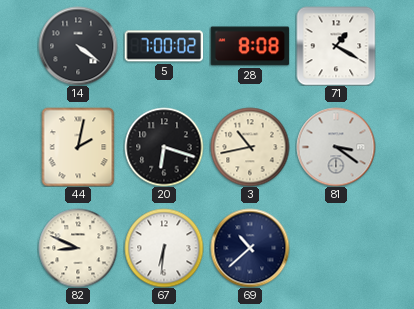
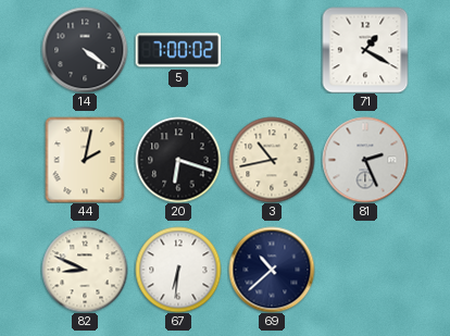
28: 8:08 -> none (250, 46)
81: 3:21 -> 2:26 (365, 160)
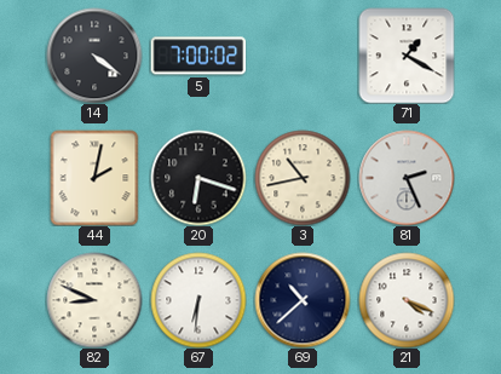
21: none -> 4:19 (407, 300)
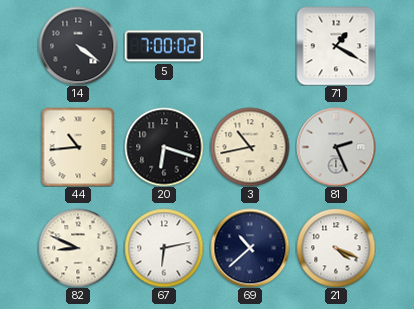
44: 2:02 -> 10:44 (78, 147)
67: 6:31 -> 6:13 (164, 248)
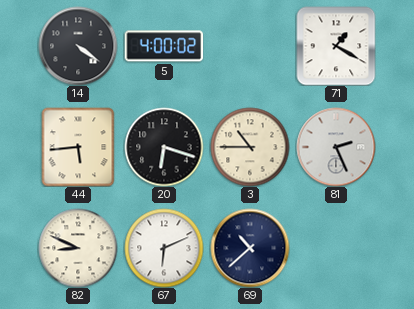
5: 7:00 -> 4:00 (164, 46)
44: 10:44 -> 5:44 (78, 147)
3: 10:43 -> 10:45 (250, 147)
67: 6:13 -> 6:11 (164, 248)
21: 4:19 -> none (336, 248)
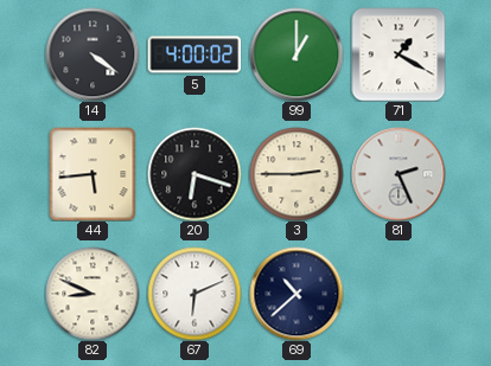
99: none -> 1:00 (296, 54)
3: 10:45 -> 2:45 (296, 174)
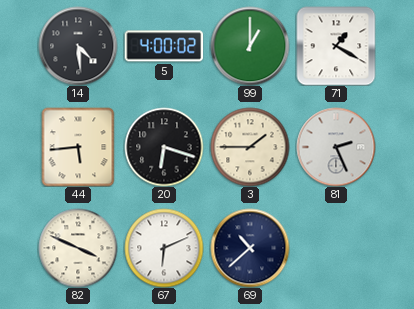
14: 4:21 -> 4:29 (78, 46)
3: 2:45 -> 1:45 (250, 147)
82: 8:49 -> 3:49 (78, 248)
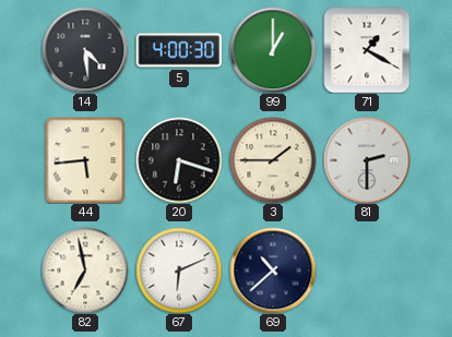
5: 4:00:02 -> 4:00:30 (179, 50)
81: 2:26 -> 2:30 (367, 160)
82: 3:49 -> 6:58 (85, 270)
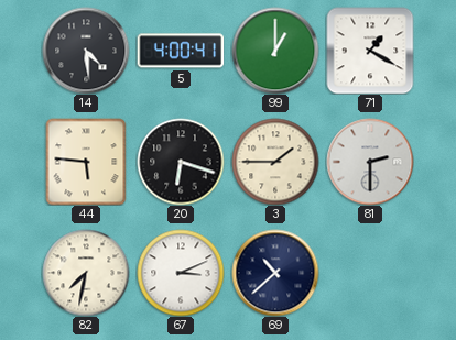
5: 4:00:30 -> 4:00:41 (181, 51)
44: 5:44 -> 5:46 (86, 162)
82: 6:58 -> 7:32 (86, 273)
67: 6:11 -> 3:11 (181, 273)
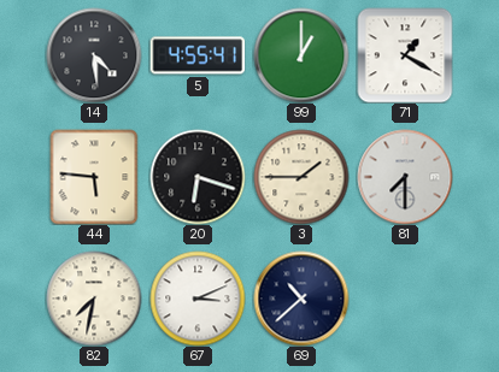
5: 4:00 -> 4:55 (198, 55)
81: 2:30 -> 7:30 (405, 177)
